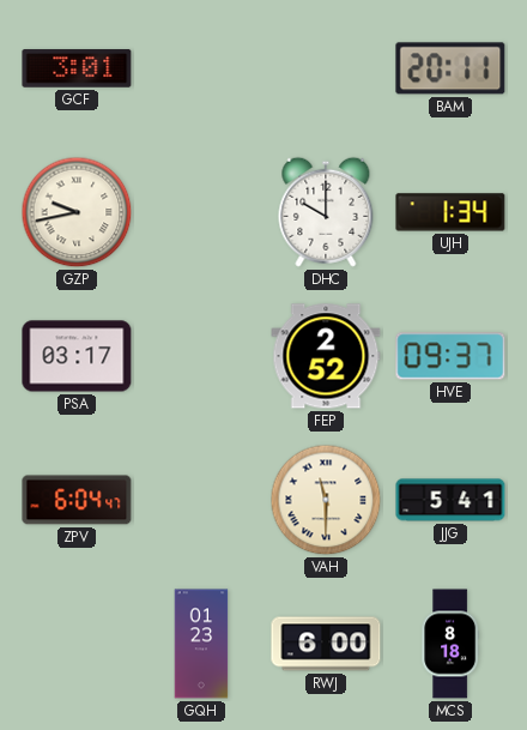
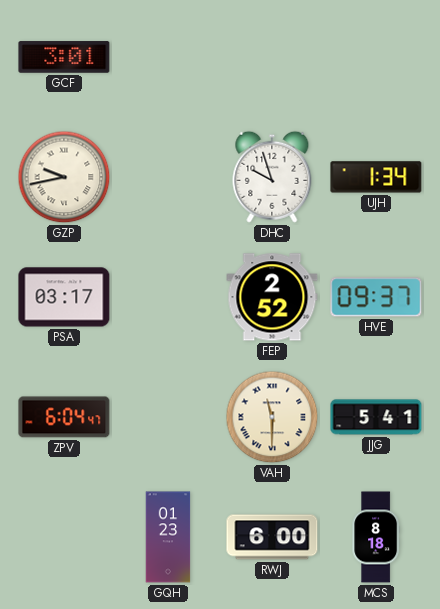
BAM: 20:11 -> none (450, 68)
DHC: 10:00 -> 9:57 (272, 177)
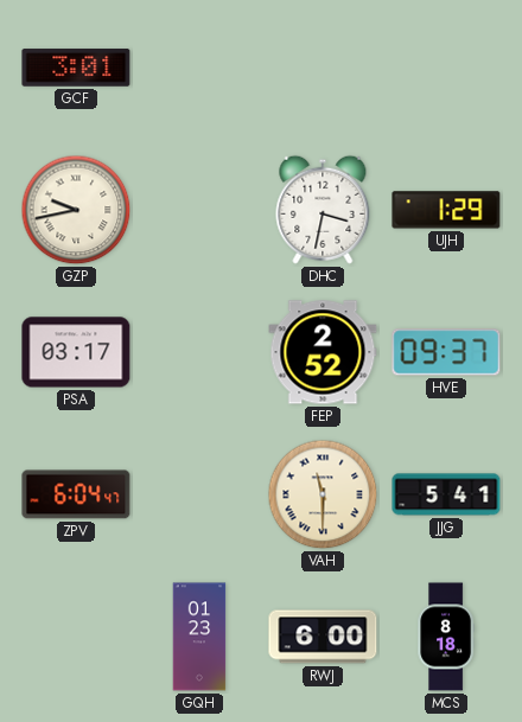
DHC: 9:57 -> 3:32 (323, 210)
UJH: 1:34 -> 1:29 (446, 210)
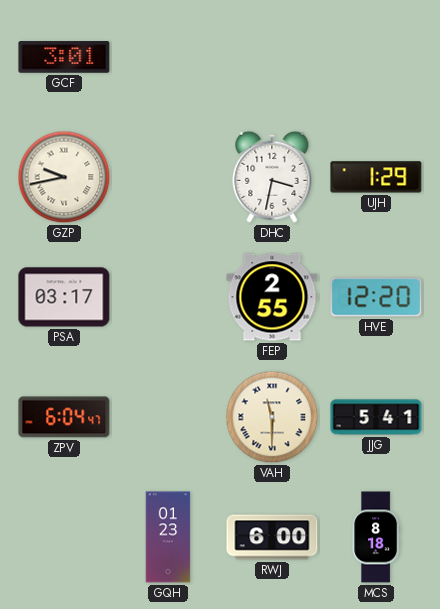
FEP: 2:52 -> 2:55 (272, 297)
HVE: 09:37 -> 12:20 (376, 297)
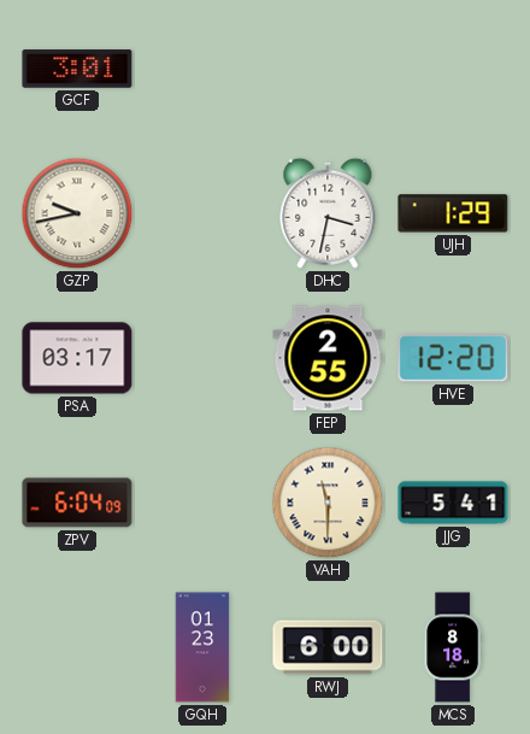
ZPV: 6:04:47 -> 6:04:09 (77, 503)
